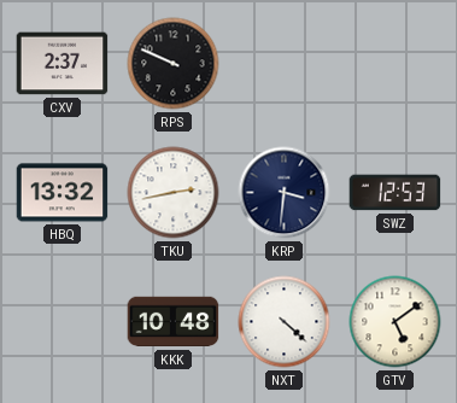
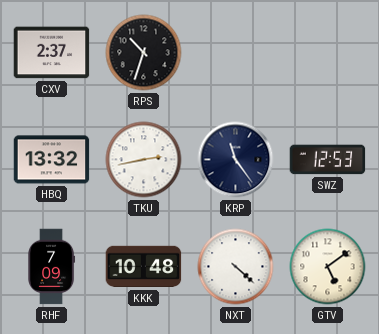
RPS: 9:49 -> 10:33 (144, 53)
KRP: 3:31 -> 11:24 (236, 160)
RHF: none -> 7:09 (52, 267)
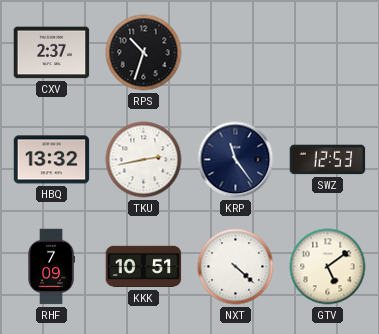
KKK: 10:48 -> 10:51 (144, 267)
